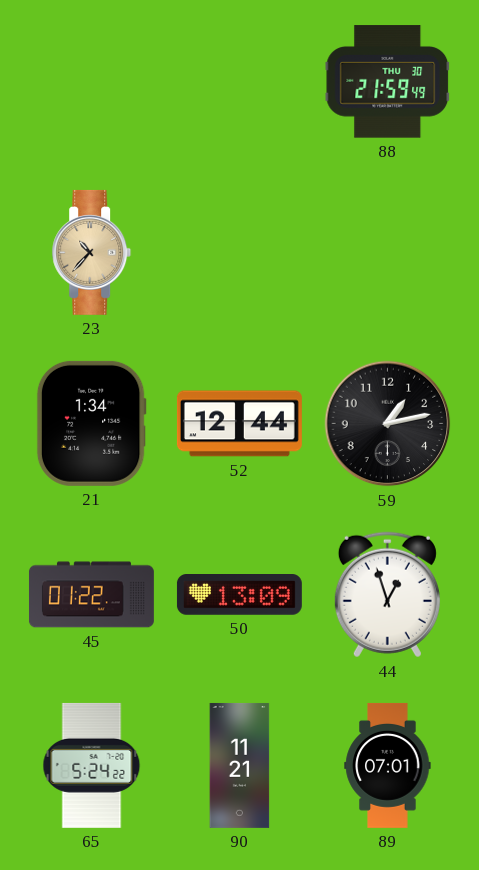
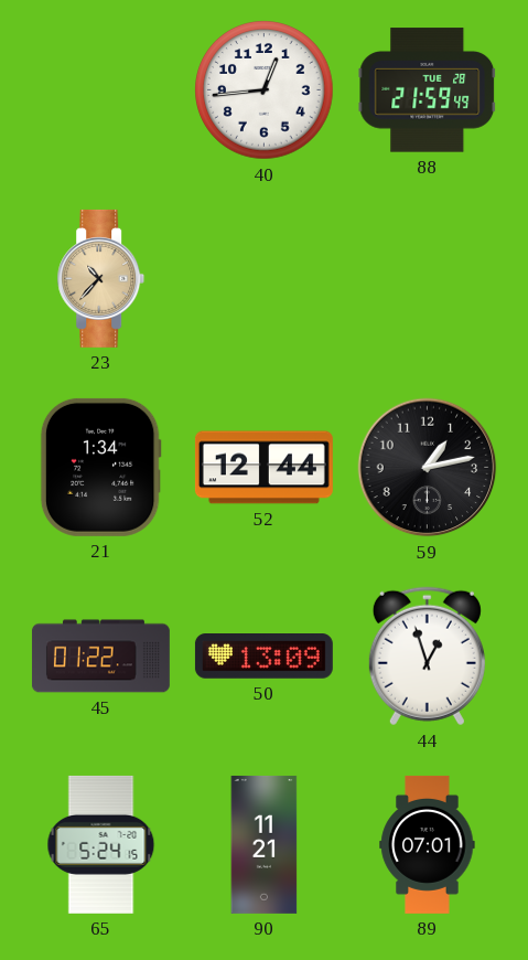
40: none -> 12:44 (265, 90)
88 date: THU 30 -> TUE 28 (428, 90)
65: 5:24:22 -> 5:24:15 (101, 844)
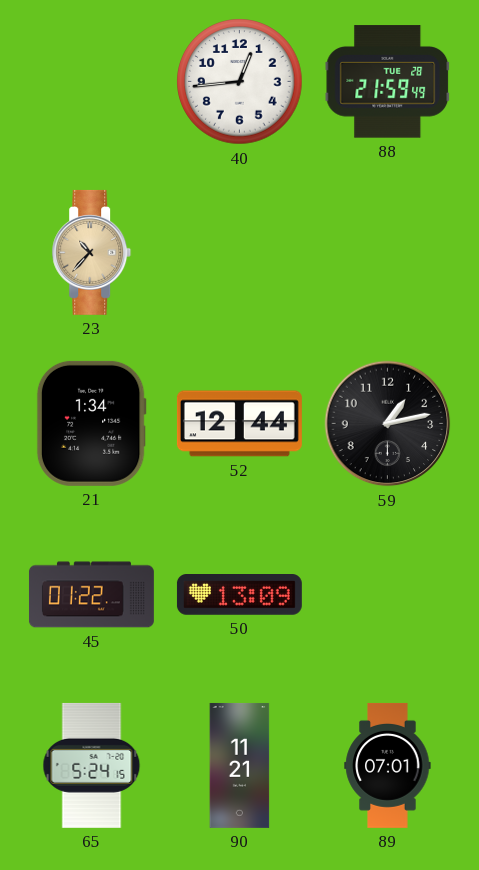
44: 12:57 -> none (427, 657)
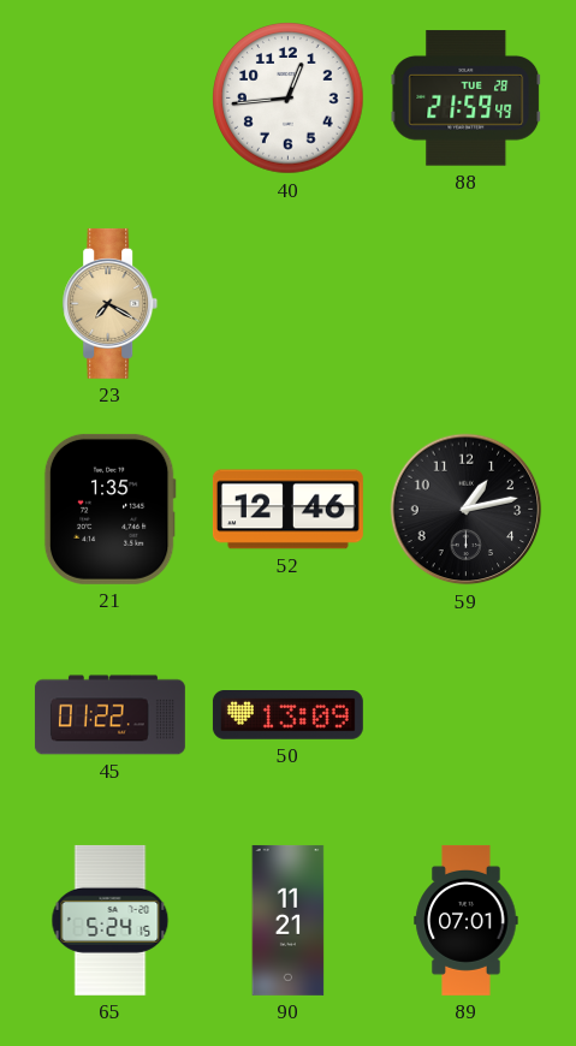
23: 10:37 -> 7:20 (111, 303)
21: 1:34 -> 1:35 (109, 509)
52: 12:44 -> 12:46 (287, 510)
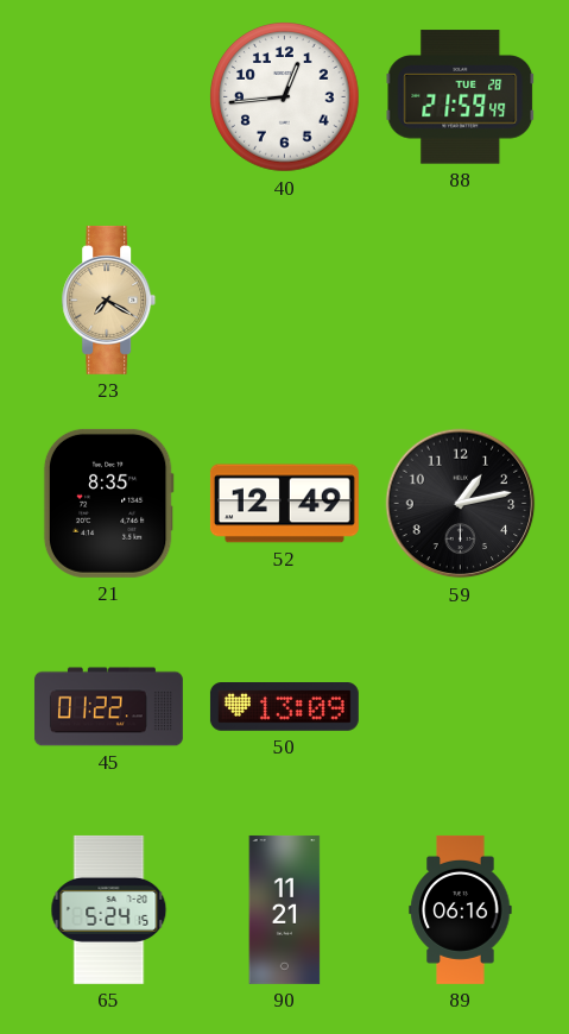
21: 1:35 -> 8:35 (108, 503)
52: 12:46 -> 12:49 (284, 504)
89: 07:01 -> 06:16 (461, 909)
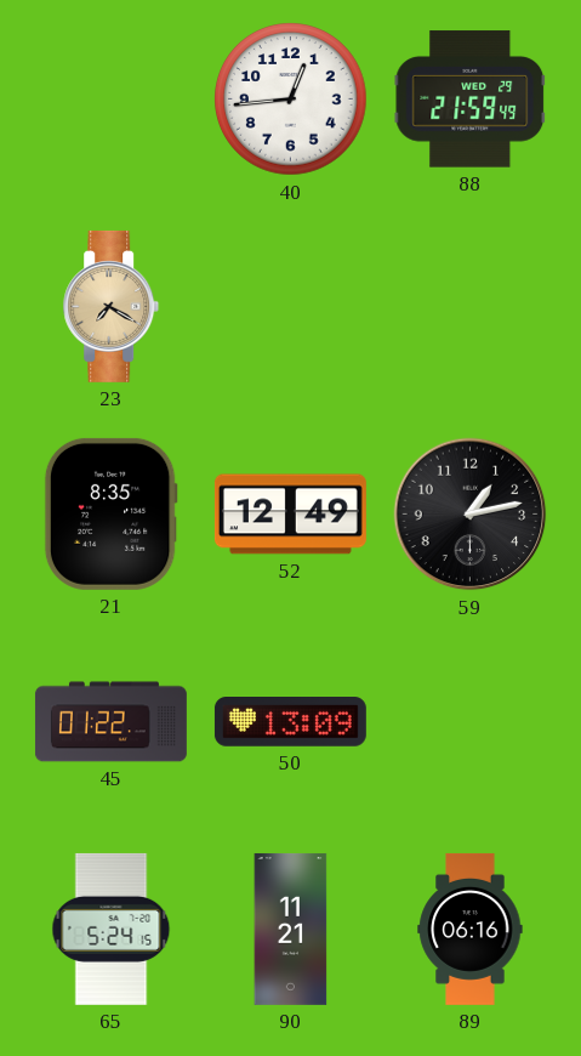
88 date: TUE 28 -> WED 29 (471, 100)
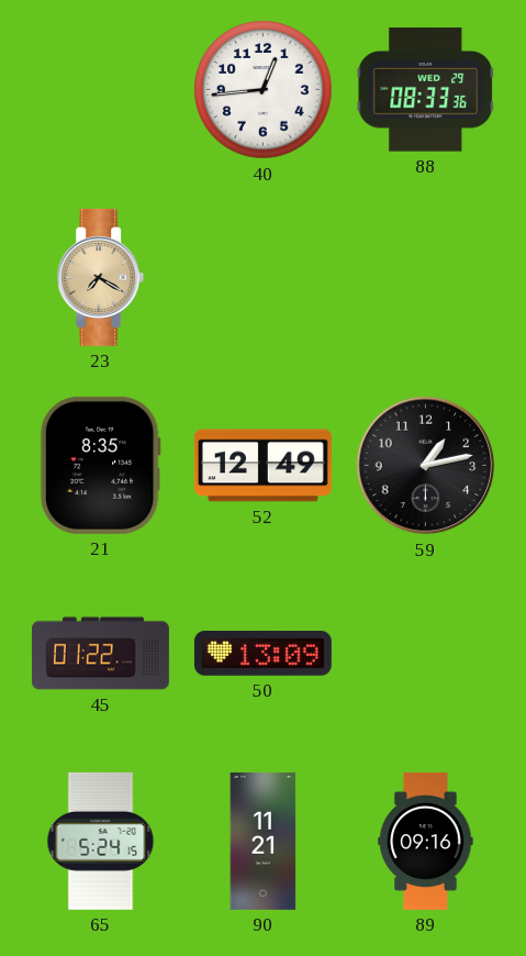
88: 21:59 -> 08:33 (426, 90)
89: 06:16 -> 09:16 (426, 841)
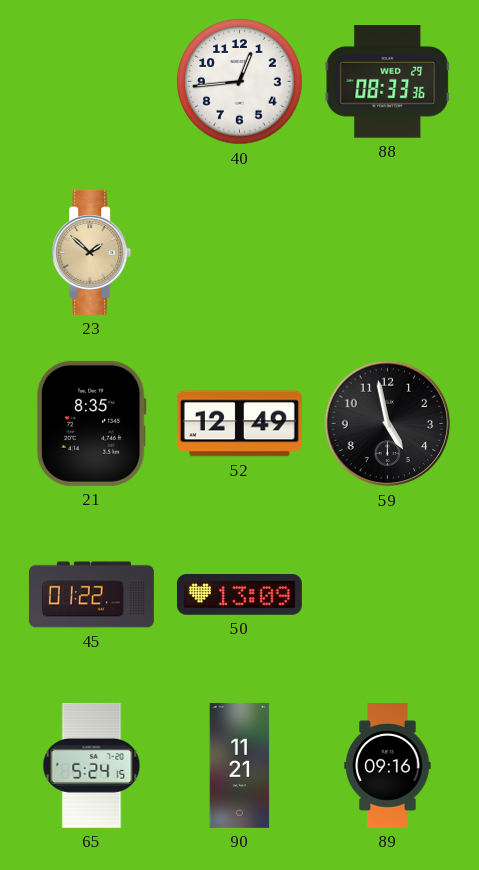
23: 7:20 -> 1:52 (92, 252)
59: 1:13 -> 4:58 (388, 424)
